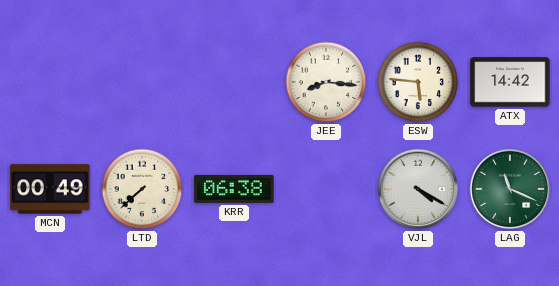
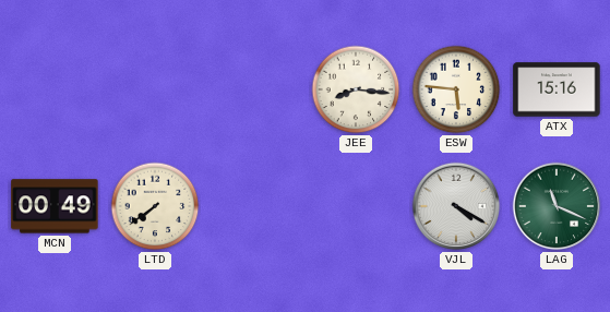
ATX: 14:42 -> 15:16 (557, 89)
LTD: 7:38 -> 7:39 (155, 206)
KRR: 06:38 -> none (234, 189)
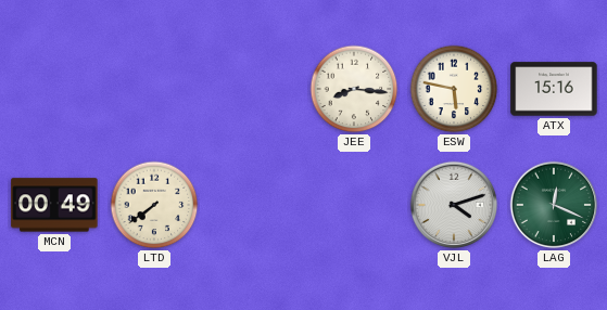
ESW: 5:46 -> 5:47 (454, 89)
VJL: 4:20 -> 4:12 (454, 205)
LAG: 11:19 -> 12:19 (554, 205)
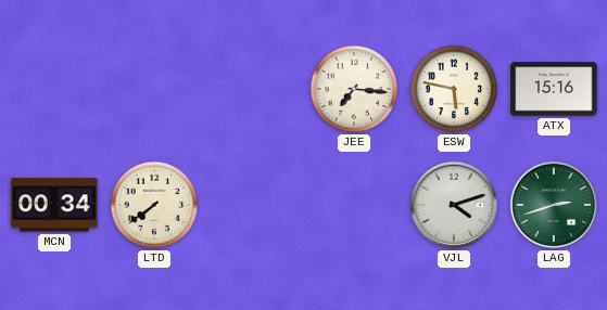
JEE: 8:16 -> 7:16 (354, 89)
MCN: 00:49 -> 00:34 (54, 205)
LAG: 12:19 -> 2:42 (554, 205)
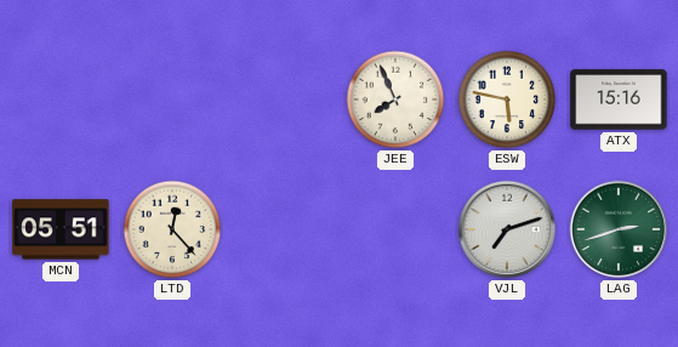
JEE: 7:16 -> 7:56 (395, 99)
MCN: 00:34 -> 05:51 (61, 229)
LTD: 7:39 -> 12:23 (172, 229)
VJL: 4:12 -> 7:12 (507, 229)
